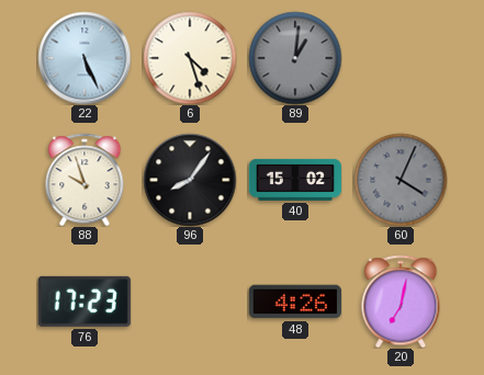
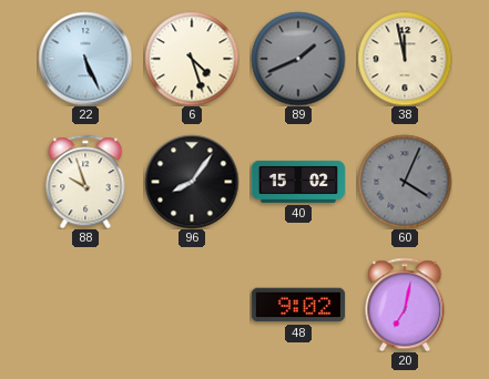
89: 1:01 -> 1:41 (298, 59)
38: none -> 11:58 (405, 59)
76: 17:23 -> none (85, 302)
48: 4:26 -> 9:02 (298, 305)
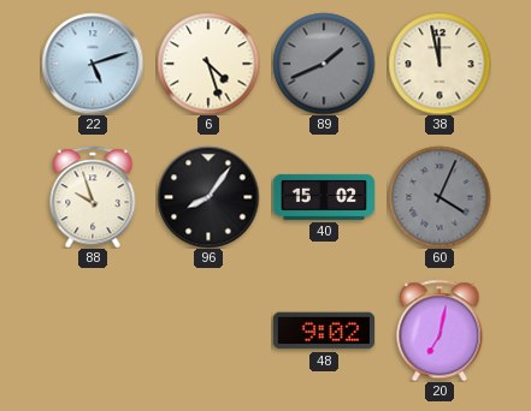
22: 5:26 -> 5:12 (93, 64)
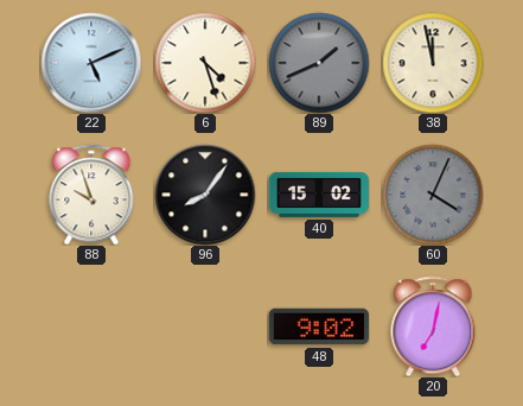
22: 5:12 -> 5:11 (91, 63)
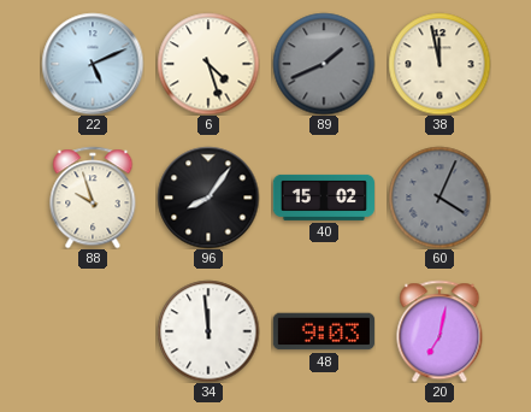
34: none -> 11:59 (208, 331)
48: 9:02 -> 9:03 (324, 331)
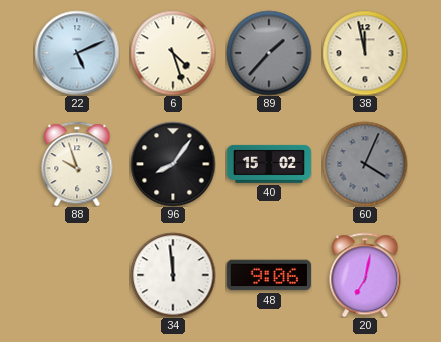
89: 1:41 -> 1:37 (269, 53)
48: 9:03 -> 9:06 (269, 275)
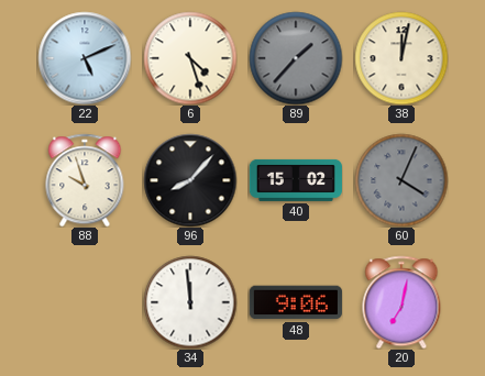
38: 11:58 -> 12:02 (401, 58)
96: 8:06 -> 8:07 (190, 180)
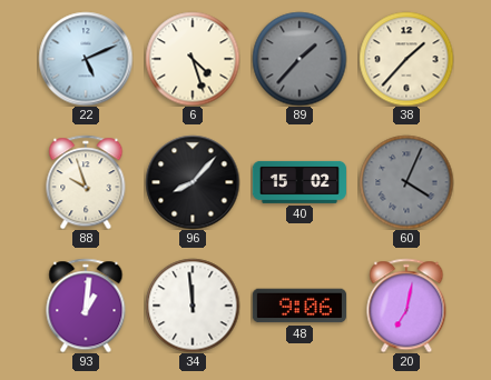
38: 12:02 -> 1:37 (406, 59)
93: none -> 1:01 (86, 306)
